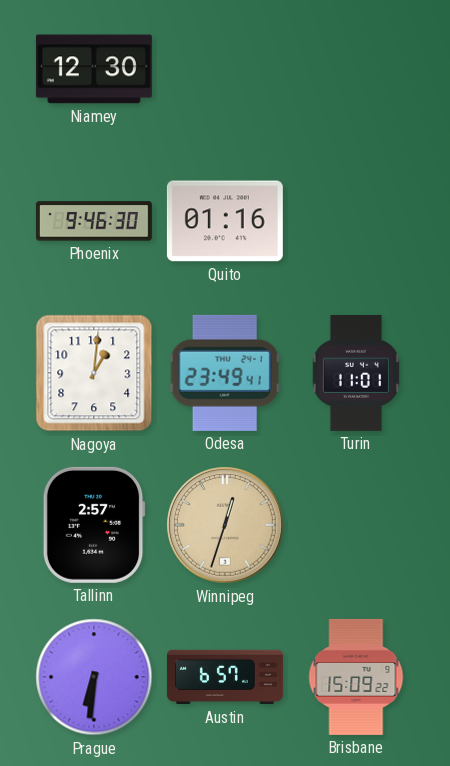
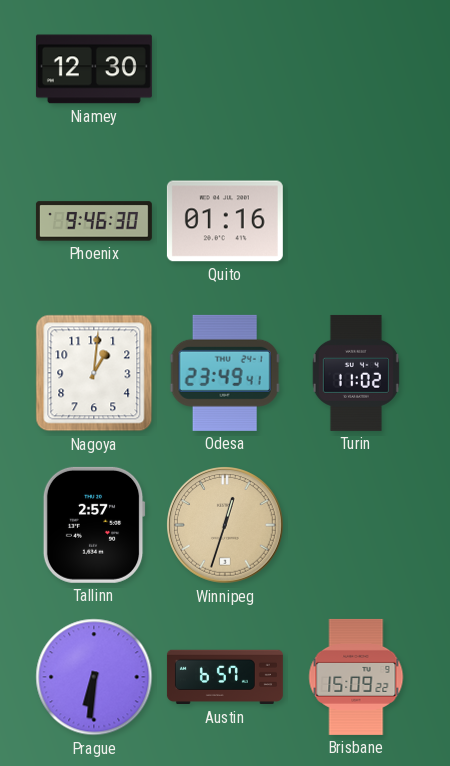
Turin: 11:01 -> 11:02 (356, 373)
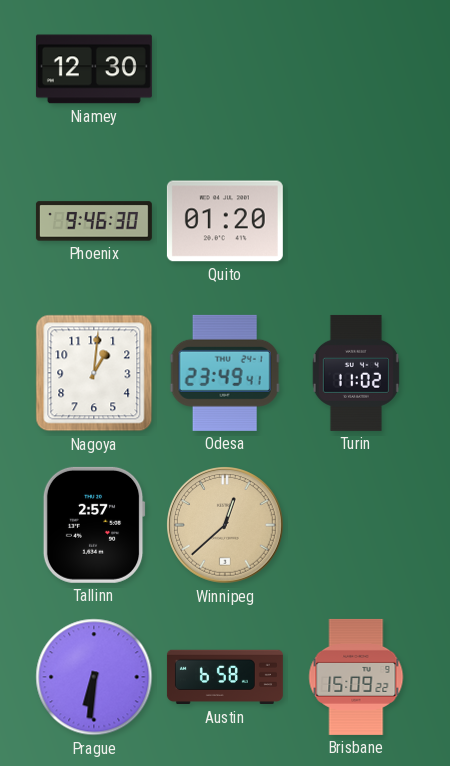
Quito: 01:16 -> 01:20 (225, 221)
Winnipeg: 12:33 -> 12:38 (226, 526)
Austin: 6:57 -> 6:58 (225, 677)
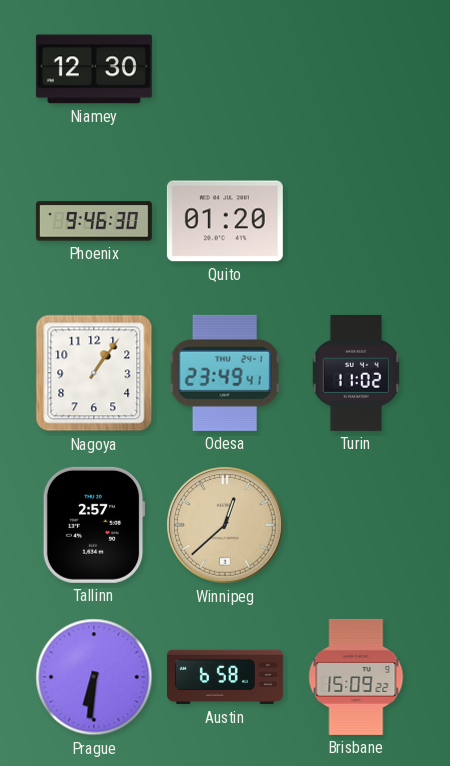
Nagoya: 1:01 -> 1:06 (94, 373)
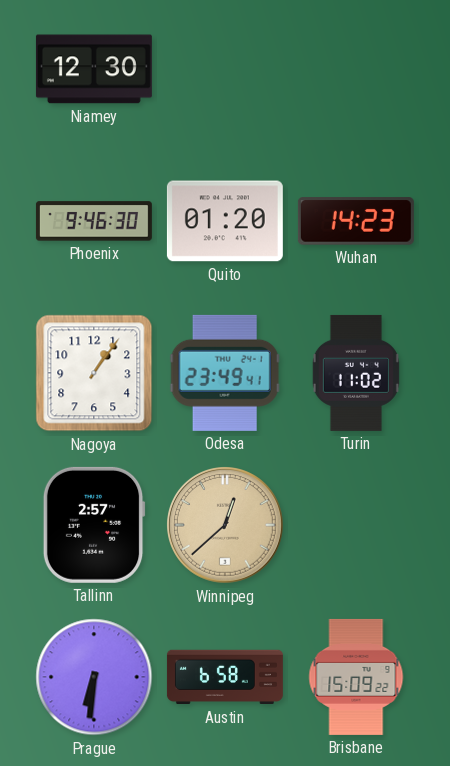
Wuhan: none -> 14:23 (356, 221)
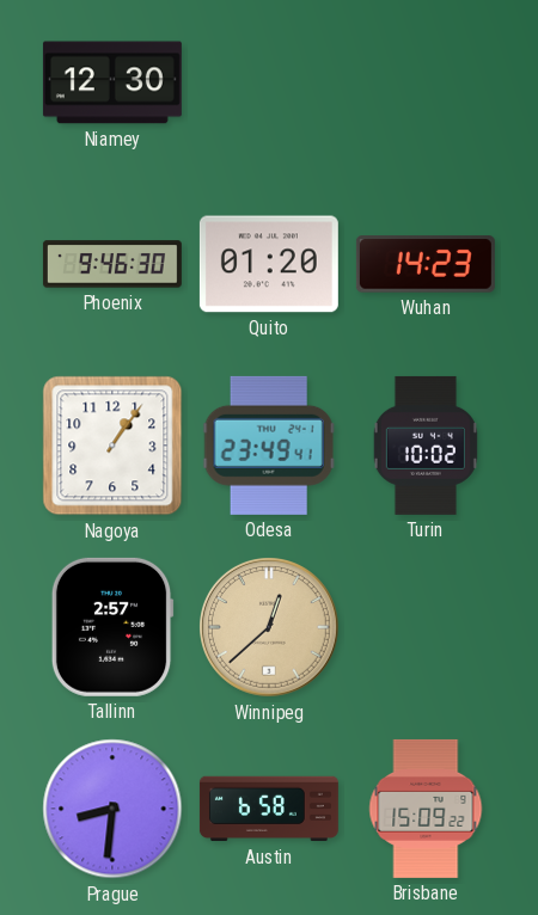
Turin: 11:02 -> 10:02 (426, 446)
Prague: 6:31 -> 8:31 (112, 809)
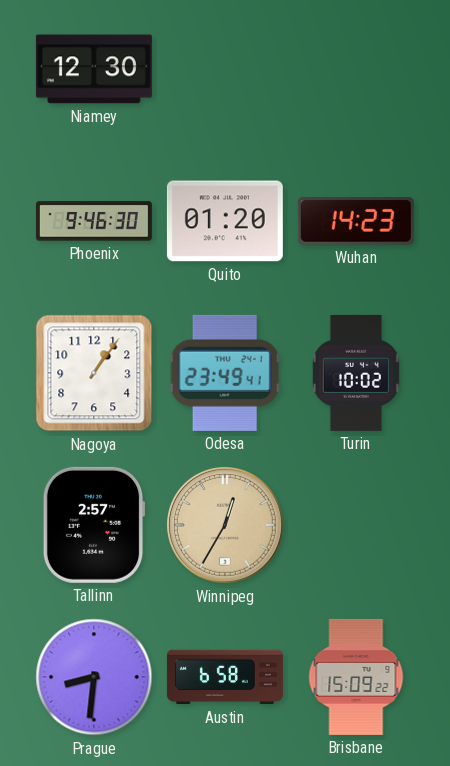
Winnipeg: 12:38 -> 12:35 (226, 526)
